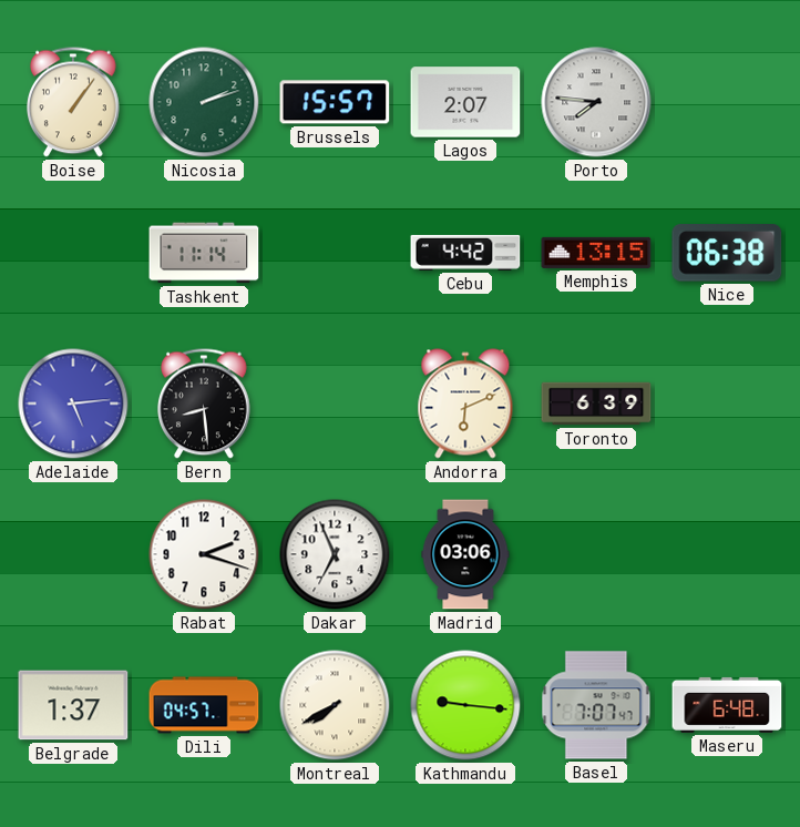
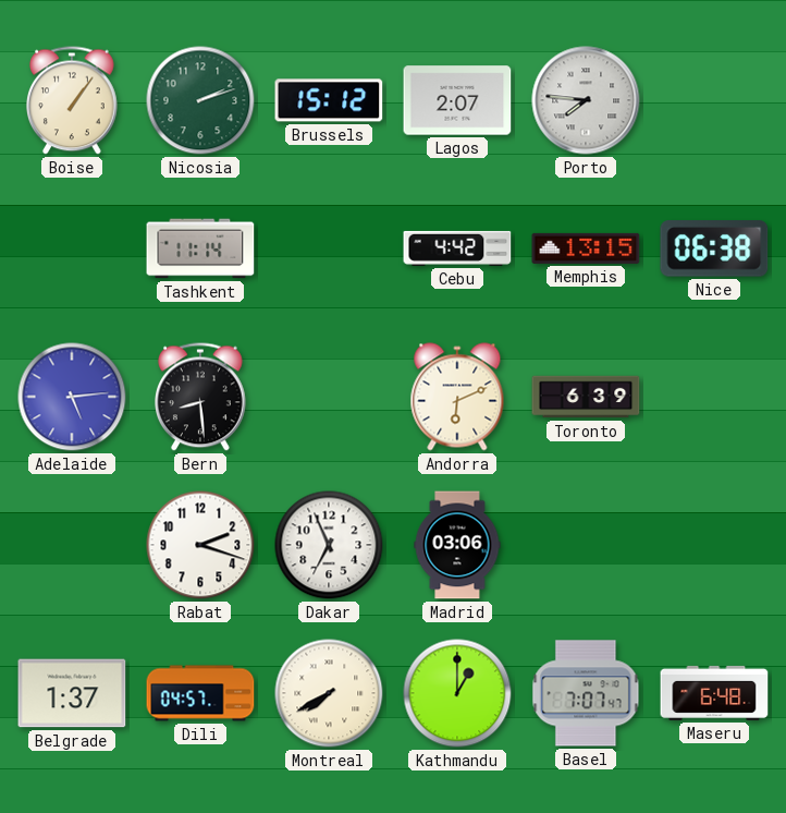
Brussels: 15:57 -> 15:12 (329, 100)
Kathmandu: 9:16 -> 1:00 (457, 693)
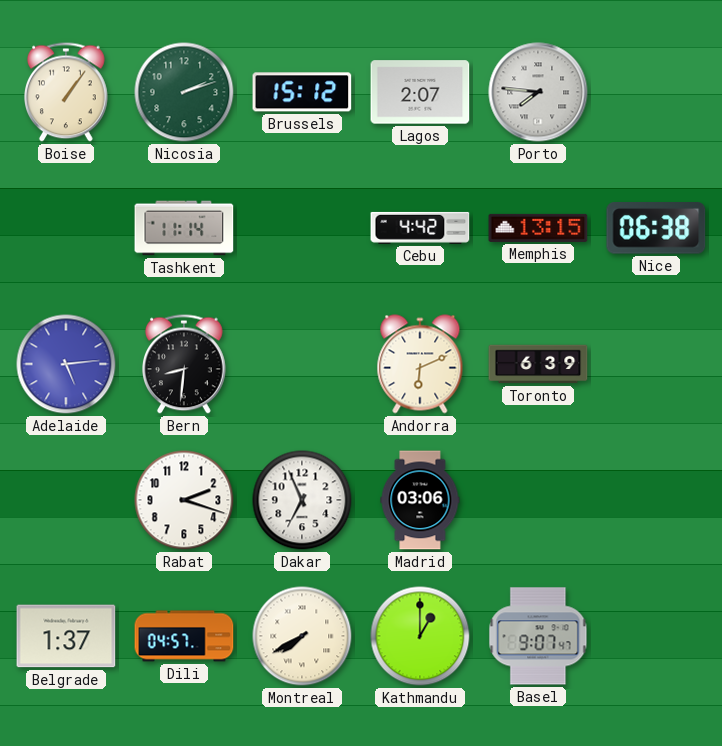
Bern: 8:29 -> 8:31 (185, 364)
Basel: 7:07 -> 9:07 (538, 636)
Maseru: 6:48 -> none (714, 693)
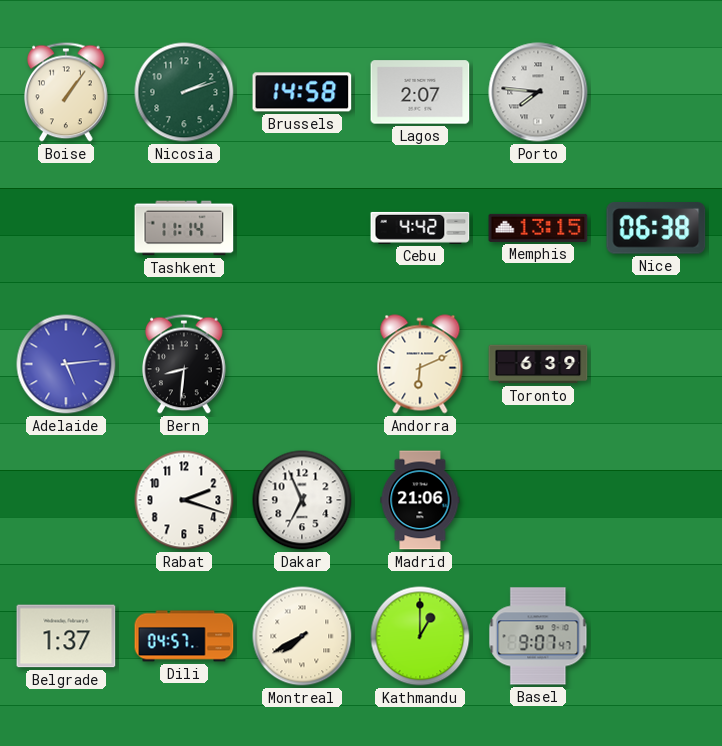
Brussels: 15:12 -> 14:58 (302, 92)
Madrid: 03:06 -> 21:06 (420, 500)
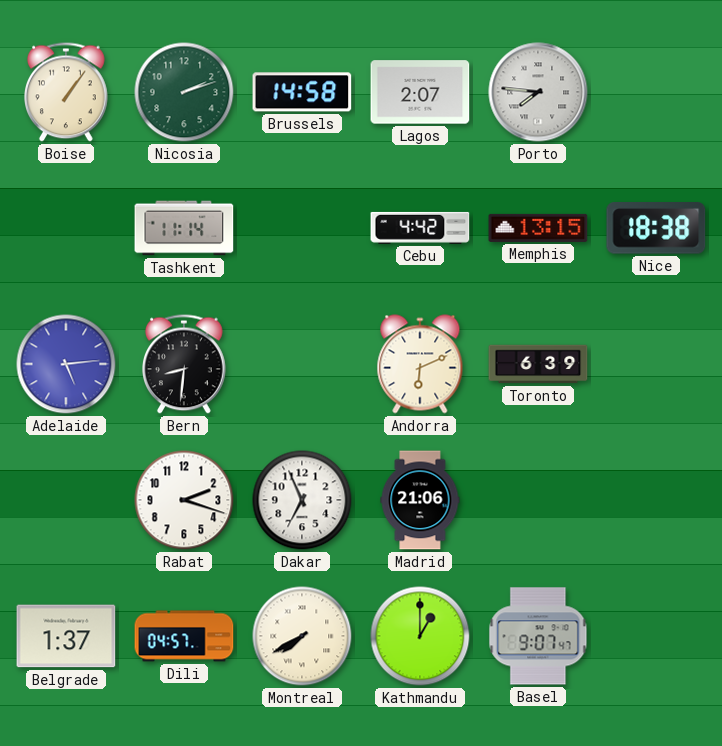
Nice: 06:38 -> 18:38 (656, 228)
